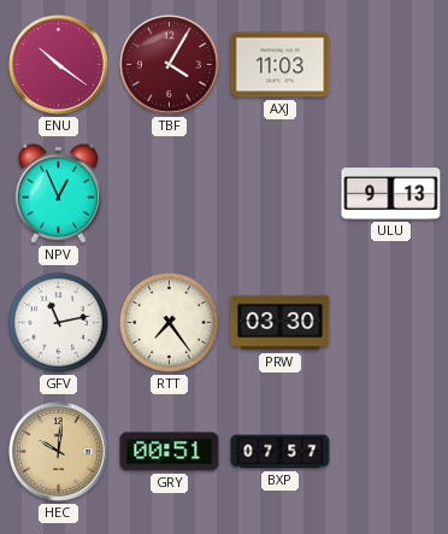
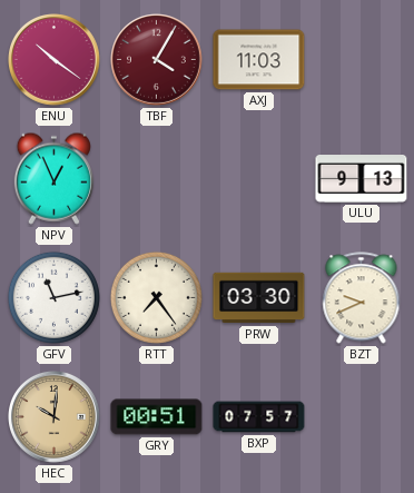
BZT: none -> 9:41 (362, 298)
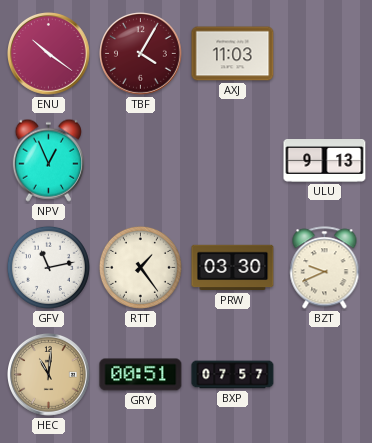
RTT: 7:24 -> 1:24 (140, 267)
HEC: 10:01 -> 11:01 (49, 375)
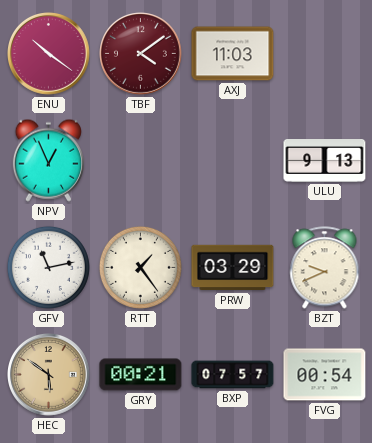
TBF: 4:05 -> 4:09 (141, 54)
PRW: 03:30 -> 03:29 (233, 268)
HEC: 11:01 -> 5:51 (49, 375)
GRY: 00:51 -> 00:21 (141, 375)
FVG: none -> 00:54 (325, 375)
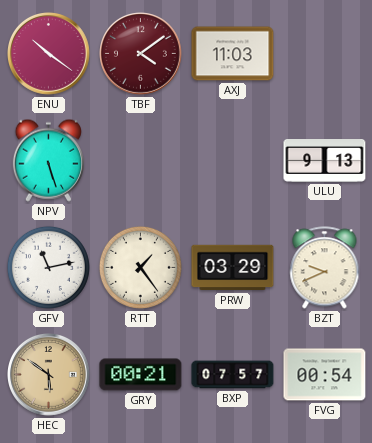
NPV: 12:56 -> 5:27 (48, 160)
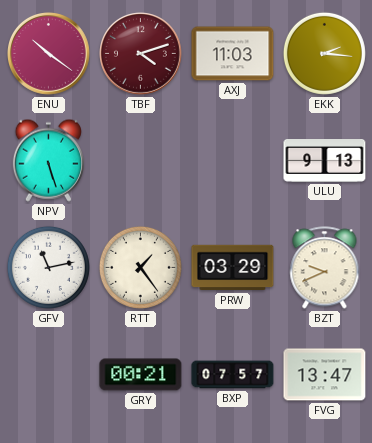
TBF: 4:09 -> 4:12 (141, 54)
EKK: none -> 2:16 (324, 53)
HEC: 5:51 -> none (49, 375)
FVG: 00:54 -> 13:47 (325, 375)
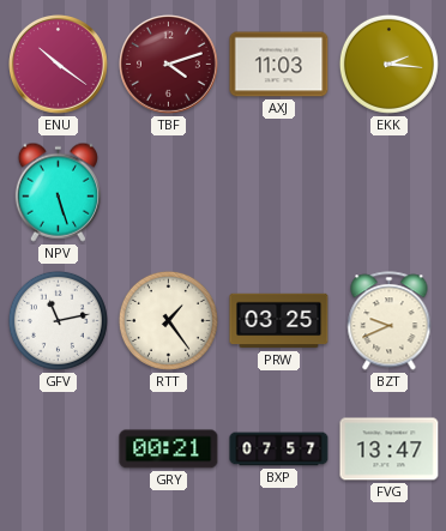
ULU: 9:13 -> none (325, 161)
PRW: 03:29 -> 03:25 (279, 321)
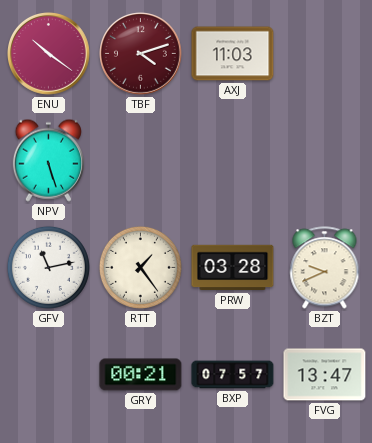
EKK: 2:16 -> none (388, 64)
PRW: 03:25 -> 03:28 (233, 268)
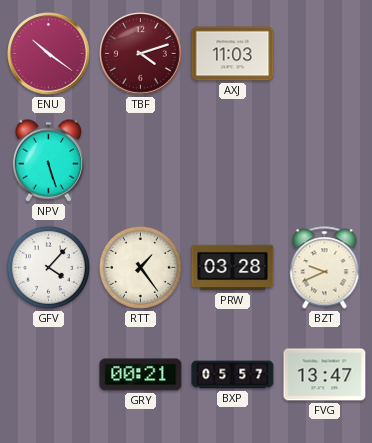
GFV: 11:13 -> 4:07 (48, 267)
BXP: 07:57 -> 05:57 (233, 375)
